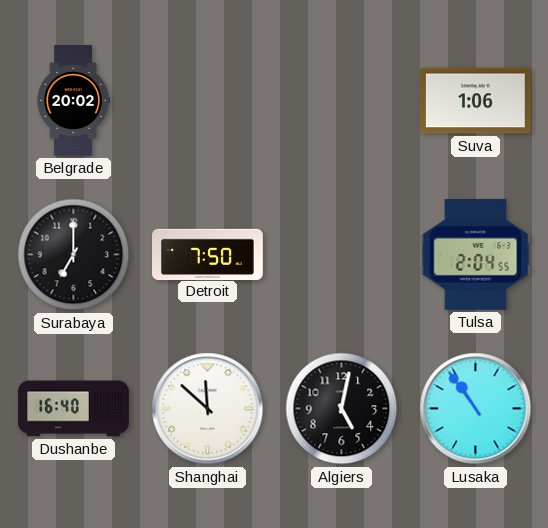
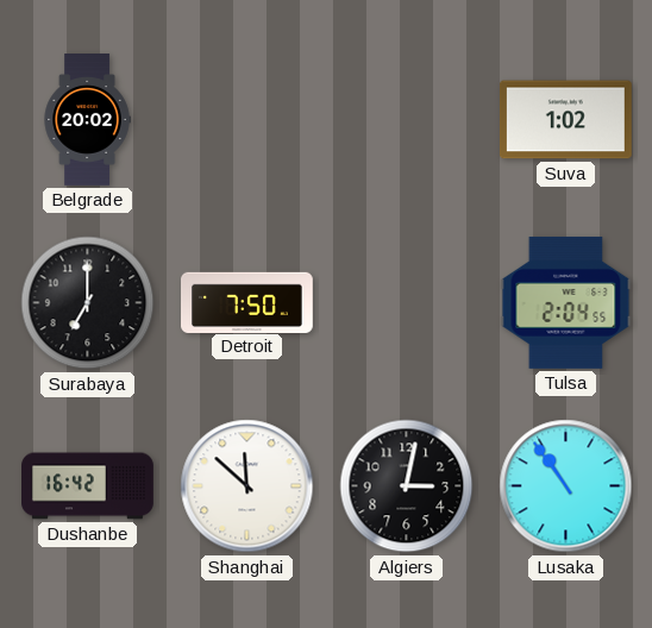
Suva: 1:06 -> 1:02 (565, 120)
Dushanbe: 16:40 -> 16:42 (88, 486)
Algiers: 5:02 -> 3:02 (407, 486)
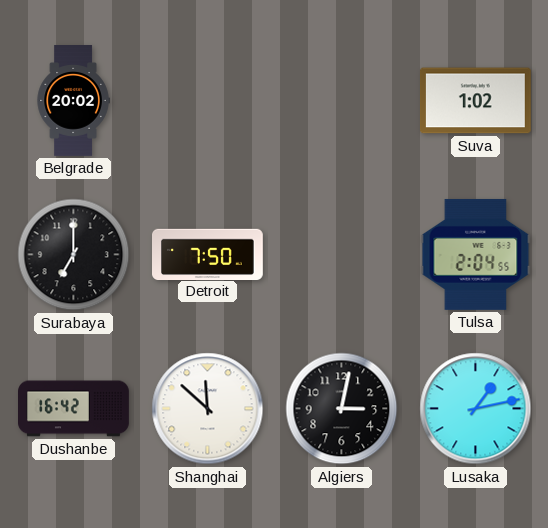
Lusaka: 10:54 -> 1:13 (476, 409)
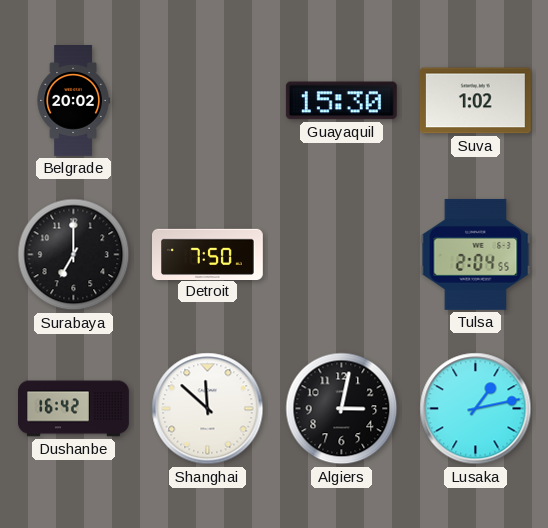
Guayaquil: none -> 15:30 (341, 101)
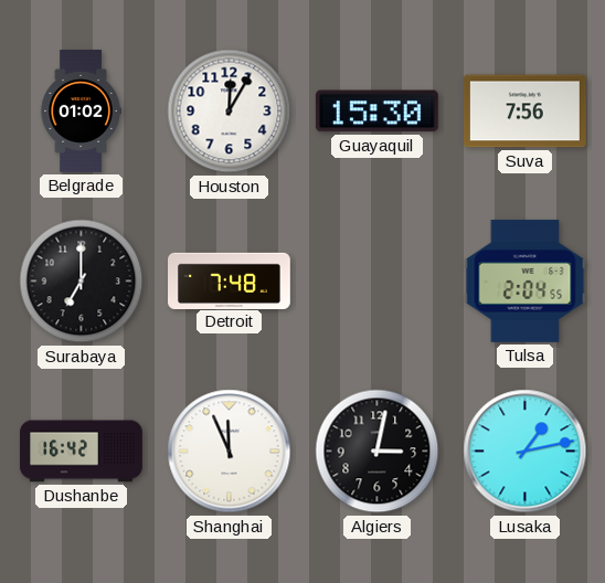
Belgrade: 20:02 -> 01:02 (81, 112)
Houston: none -> 12:05 (230, 112)
Suva: 1:02 -> 7:56 (524, 112)
Detroit: 7:50 -> 7:48 (230, 280)
Shanghai: 11:52 -> 11:56 (230, 452)
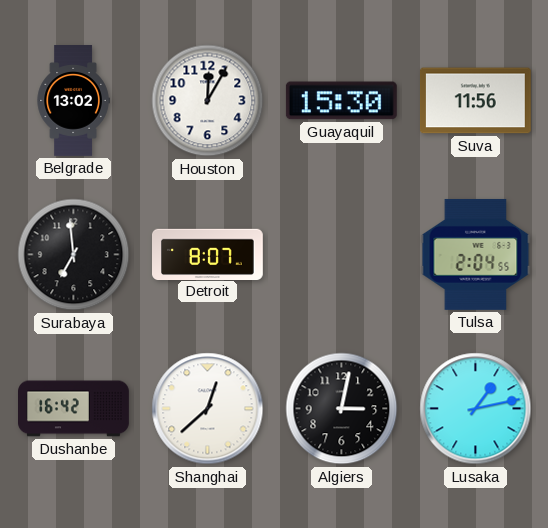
Belgrade: 01:02 -> 13:02 (73, 101)
Suva: 7:56 -> 11:56 (475, 101)
Surabaya: 7:00 -> 6:59 (74, 255)
Detroit: 7:48 -> 8:07 (208, 254)
Shanghai: 11:56 -> 12:38 (208, 409)
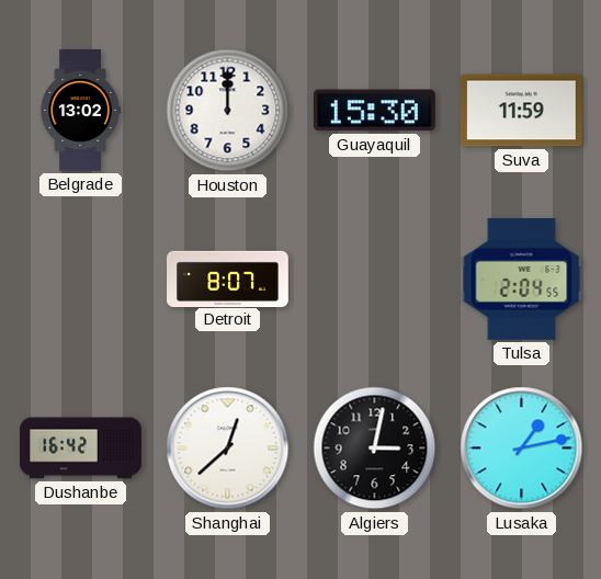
Houston: 12:05 -> 12:00 (228, 111)
Suva: 11:56 -> 11:59 (521, 111)
Surabaya: 6:59 -> none (74, 255)
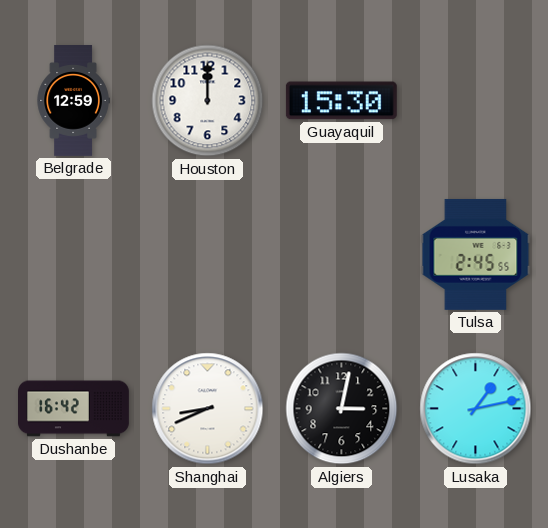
Belgrade: 13:02 -> 12:59 (73, 101)
Suva: 11:59 -> none (521, 111)
Detroit: 8:07 -> none (228, 279)
Tulsa: 2:04 -> 2:45 (476, 254)
Shanghai: 12:38 -> 8:41 (208, 409)
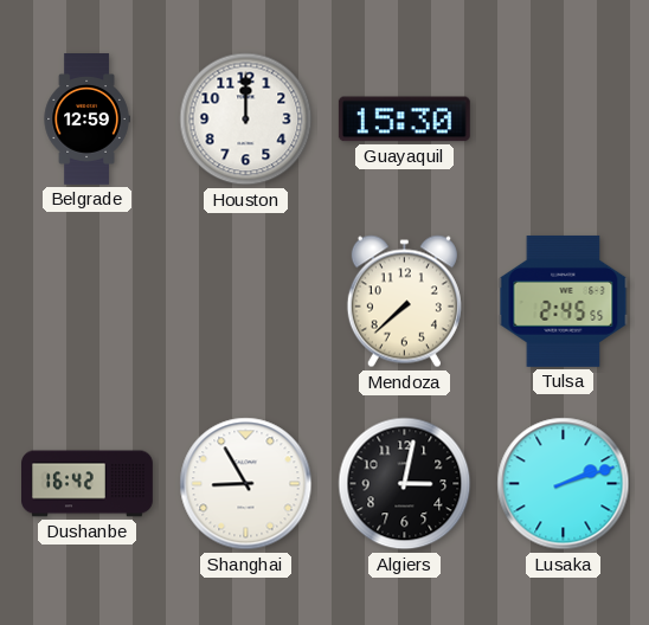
Mendoza: none -> 7:38 (404, 302)
Shanghai: 8:41 -> 8:55 (246, 484)
Lusaka: 1:13 -> 2:12 (564, 484)
